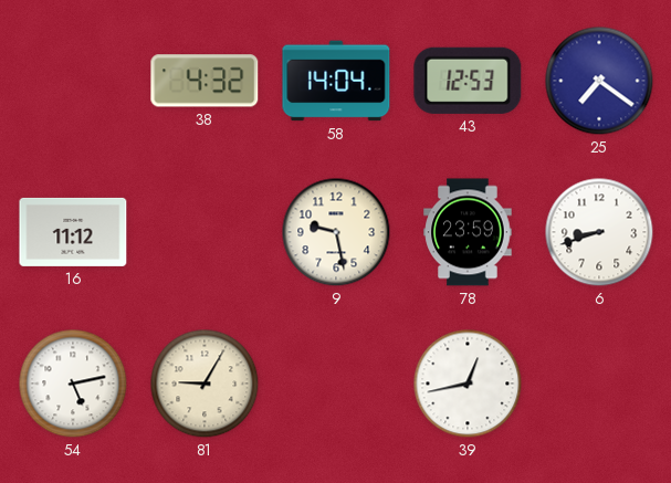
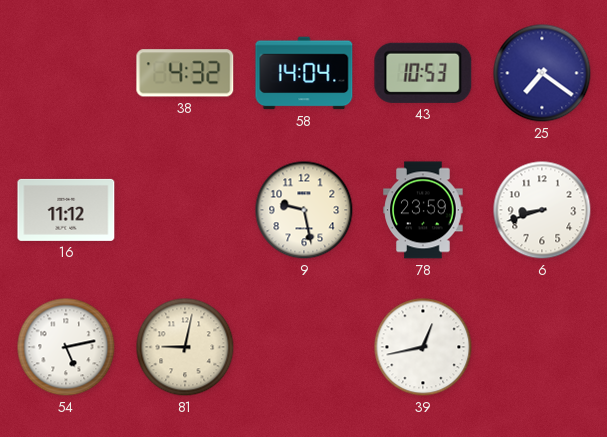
43: 12:53 -> 10:53 (423, 73)
81: 9:05 -> 9:02 (185, 347)
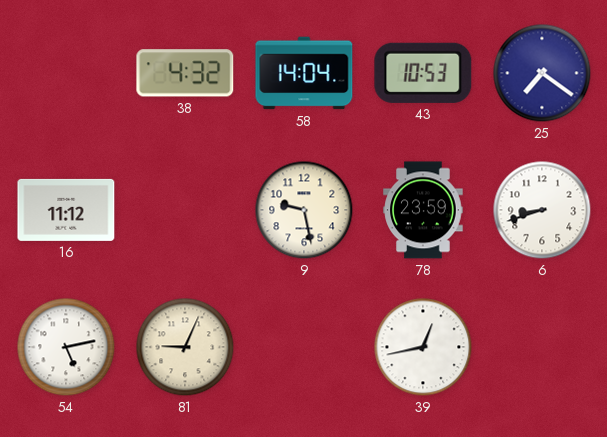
81: 9:02 -> 9:04 (185, 347)
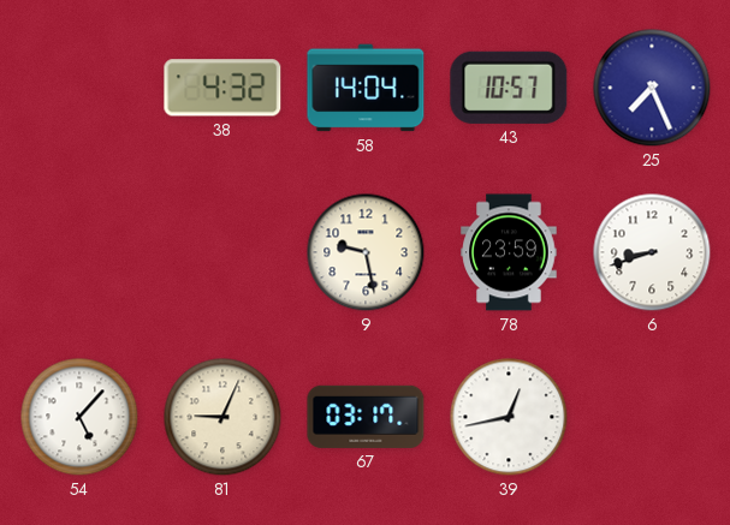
43: 10:53 -> 10:57 (509, 88)
25: 7:21 -> 7:26 (652, 88)
16: 11:12 -> none (66, 210)
54: 5:13 -> 5:07 (79, 417)
67: none -> 03:17 (366, 417)
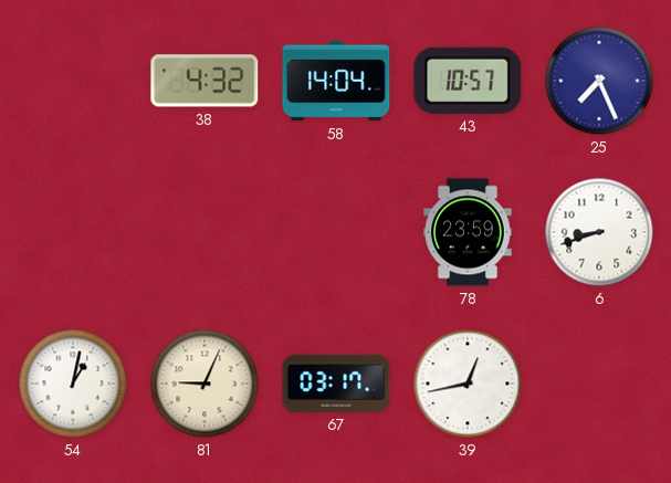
9: 9:28 -> none (366, 252)
54: 5:07 -> 1:02 (73, 384)
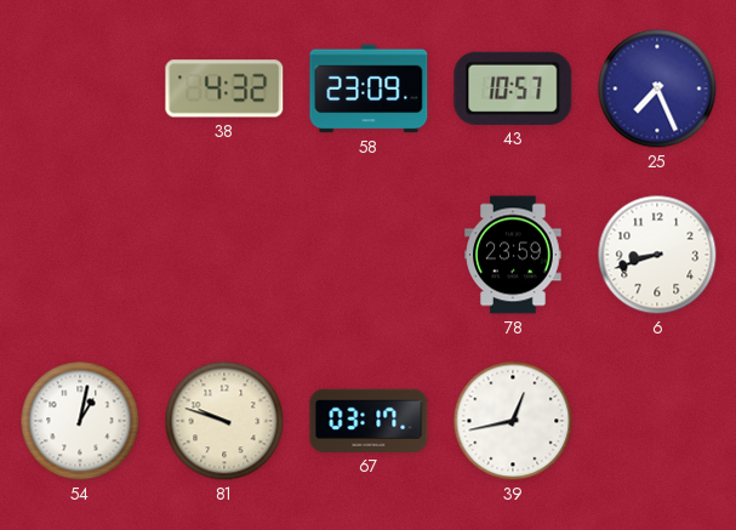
58: 14:04 -> 23:09 (369, 89)
81: 9:04 -> 9:48 (224, 421)
